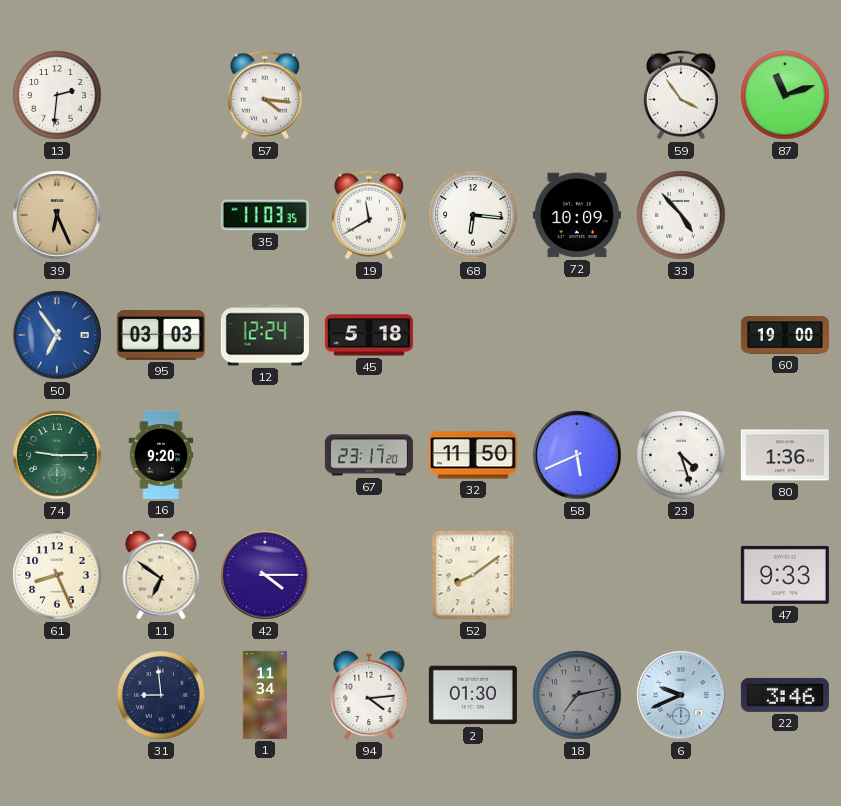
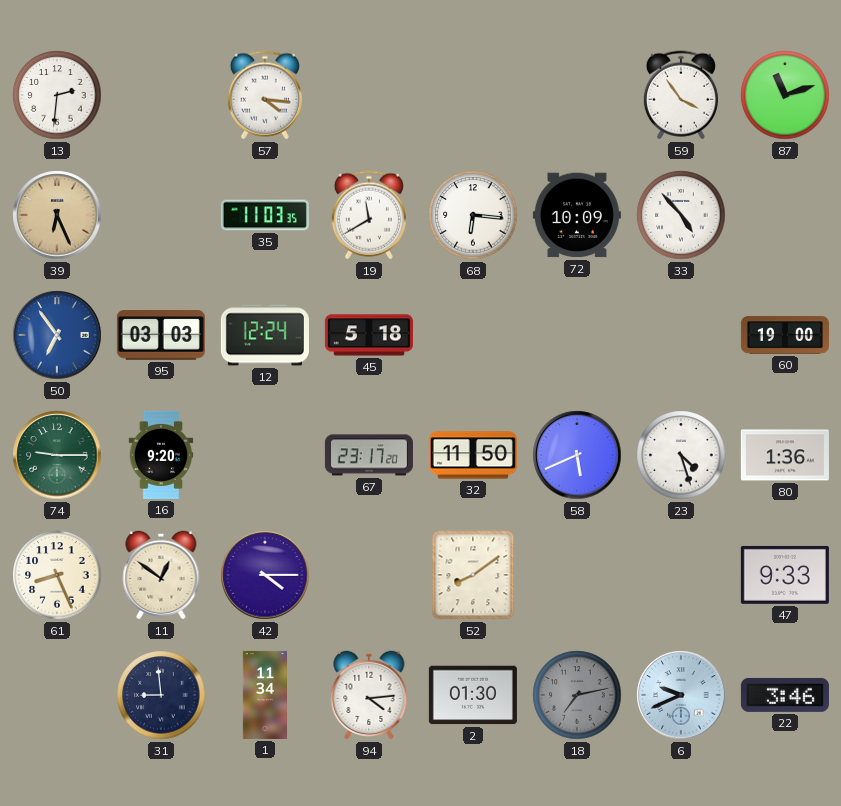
11: 6:51 -> 12:51 (161, 575)
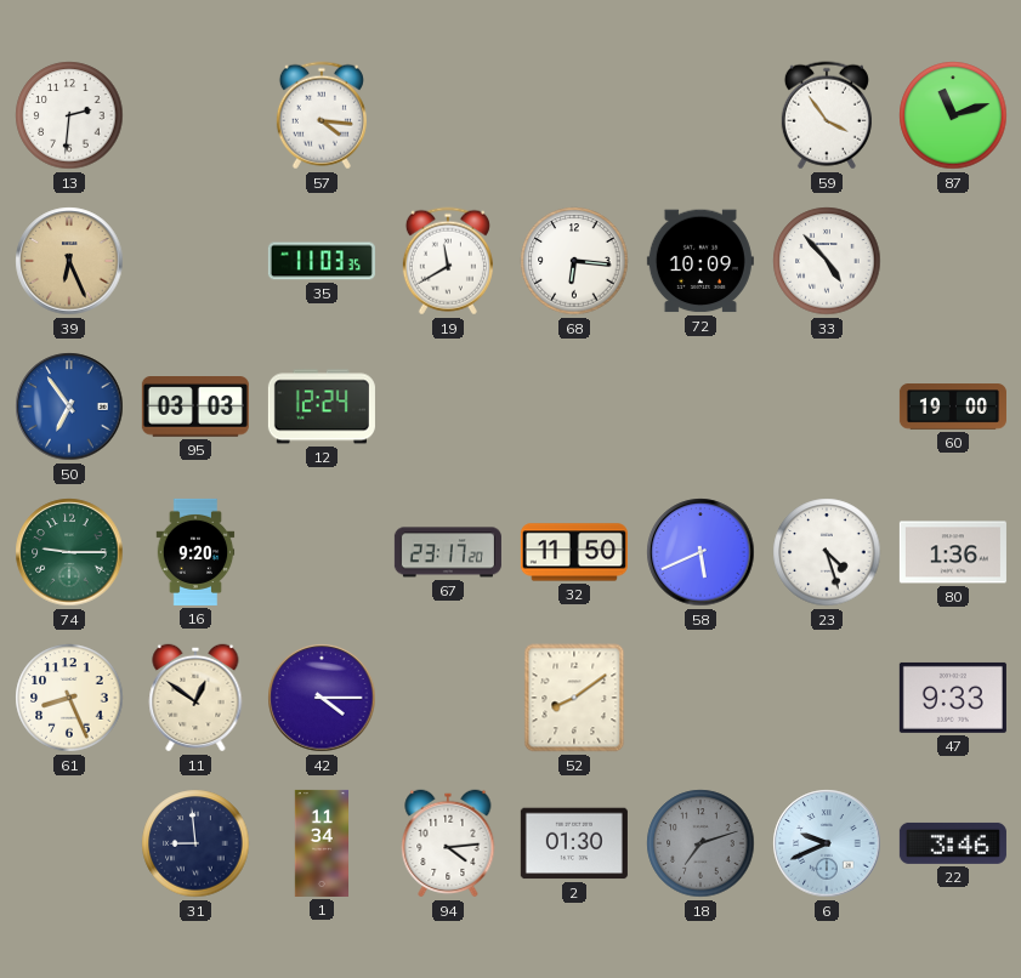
45: 5:18 -> none (369, 335)
18: 7:13 -> 7:12 (700, 843)
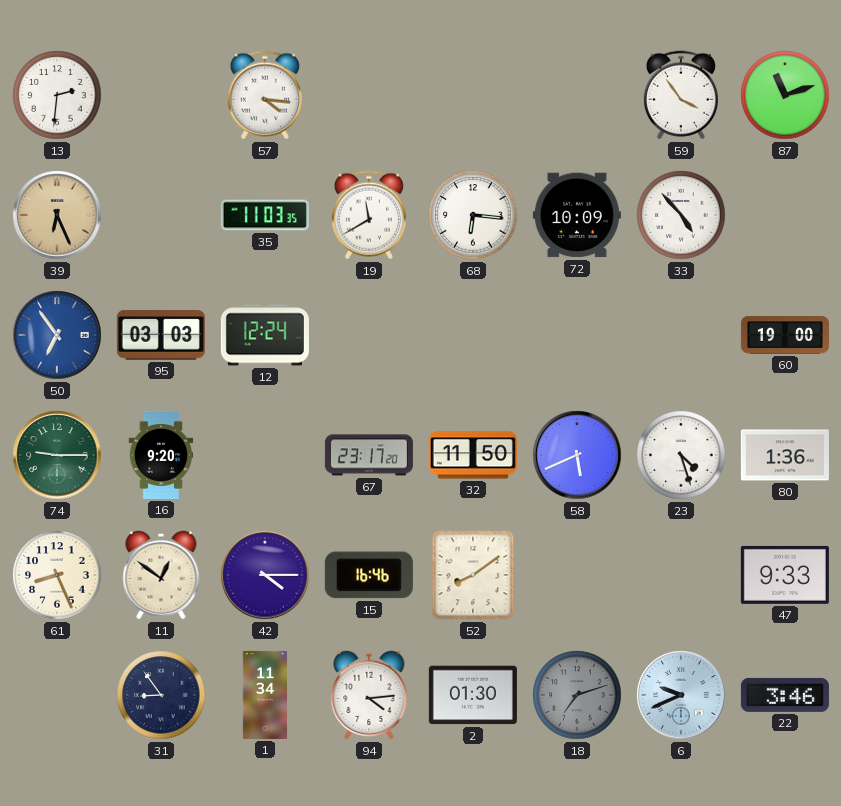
15: none -> 16:46 (369, 575)
31: 8:59 -> 8:54 (161, 695)
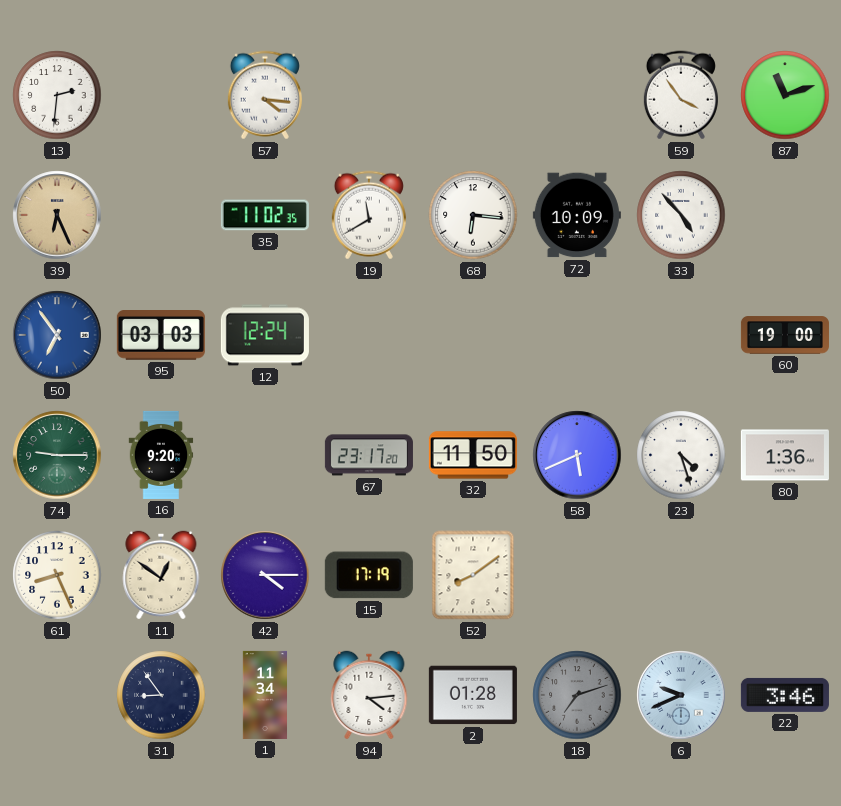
35: 11:03 -> 11:02 (265, 215)
15: 16:46 -> 17:19 (369, 575)
47: 9:33 -> none (785, 575)
2: 01:30 -> 01:28 (473, 695)
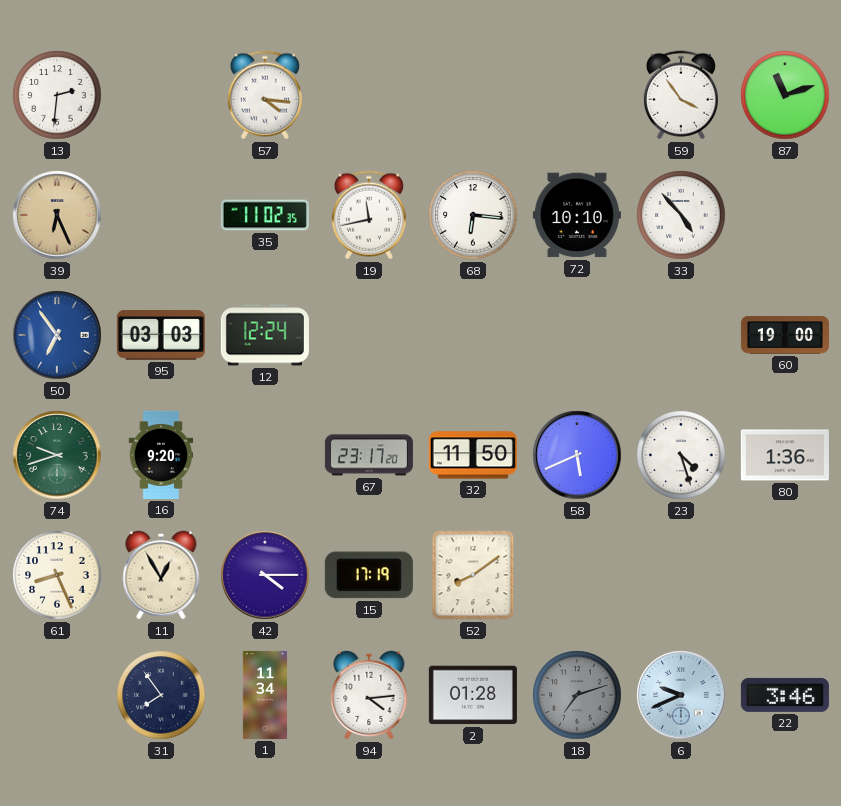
19: 11:40 -> 11:43 (369, 215)
72: 10:09 -> 10:10 (577, 215)
74: 9:15 -> 9:42 (57, 455)
11: 12:51 -> 12:55 (161, 575)
31: 8:54 -> 7:54 (161, 695)
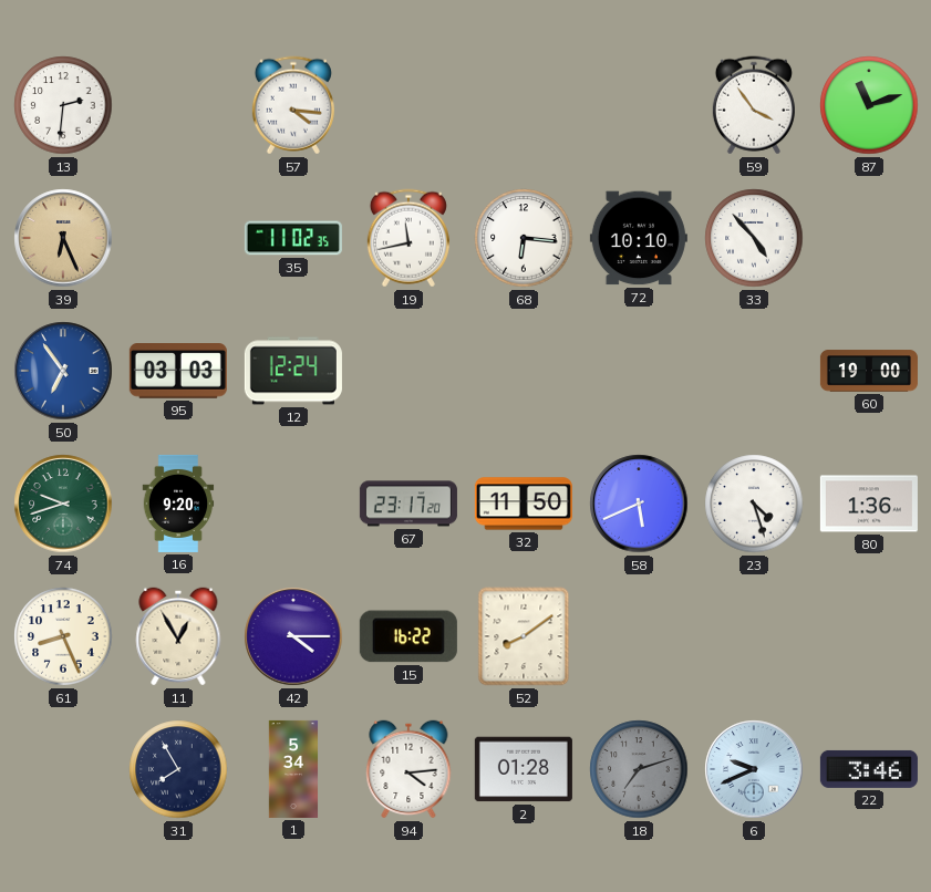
15: 17:19 -> 16:22 (408, 636)
31: 7:54 -> 7:55 (178, 769)
1: 11:34 -> 5:34 (293, 769)
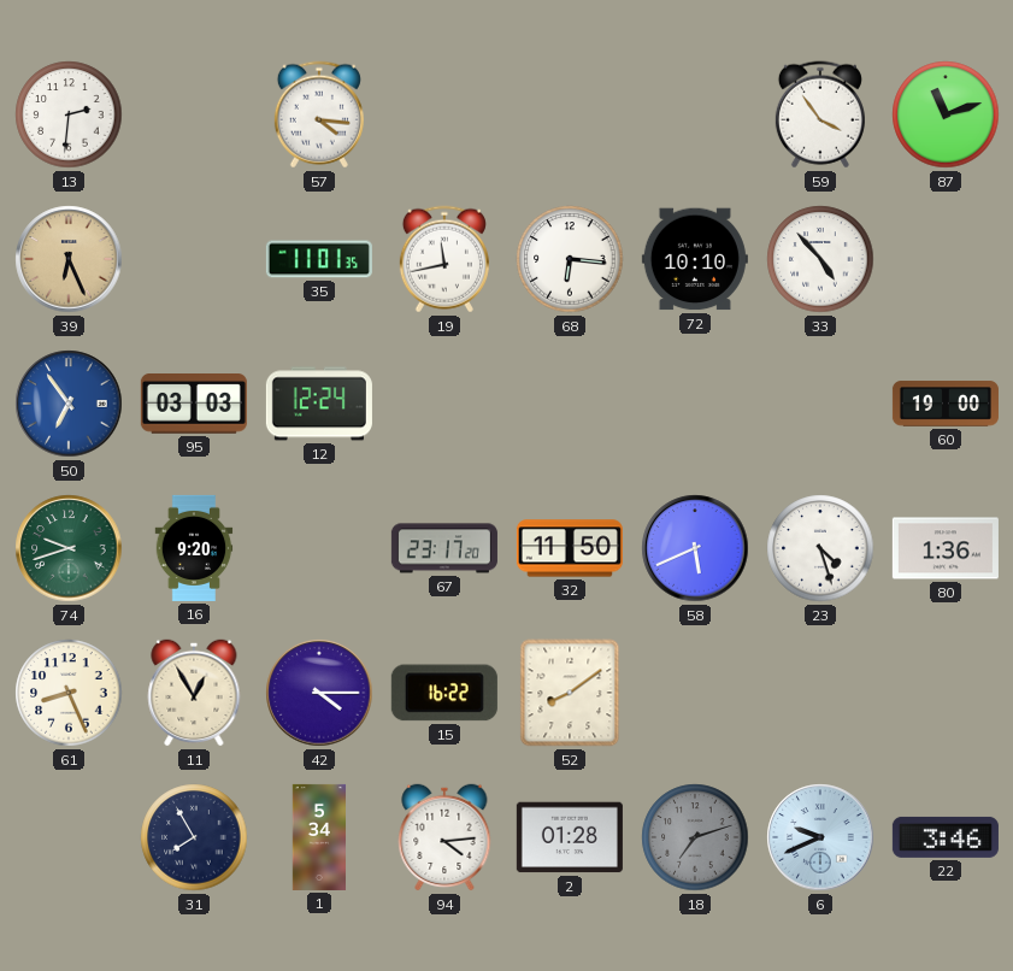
35: 11:02 -> 11:01 (319, 259)
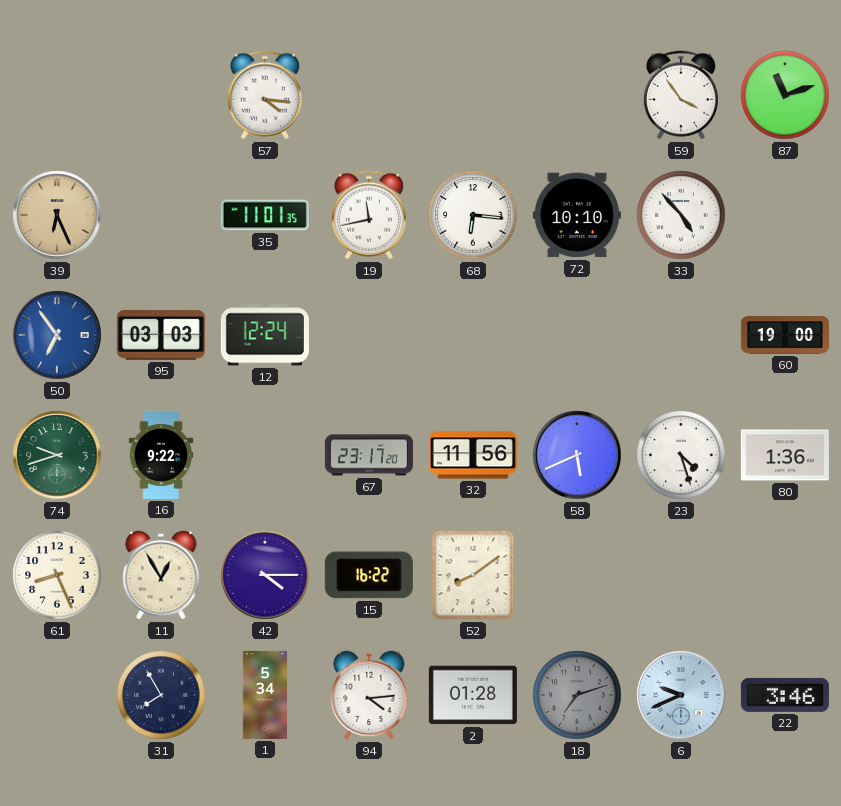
13: 2:31 -> none (69, 114)
16: 9:20 -> 9:22 (161, 455)
32: 11:50 -> 11:56 (473, 455)
